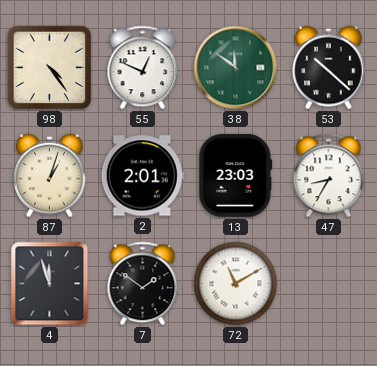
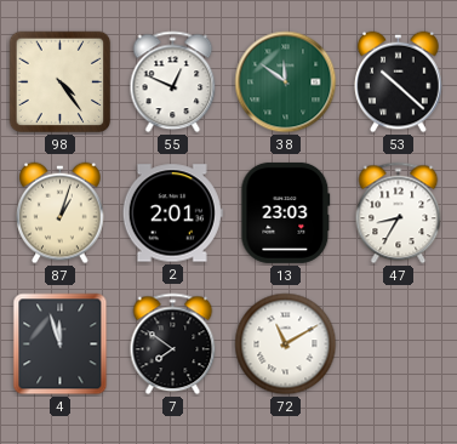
7: 1:51 -> 7:51 (173, 345)
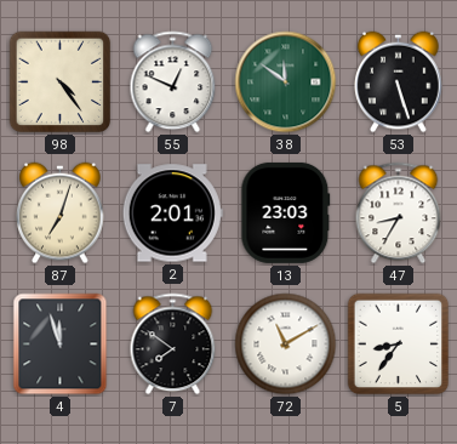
53: 10:22 -> 5:27 (399, 82)
87: 1:03 -> 7:03 (61, 214)
5: none -> 8:36 (399, 345)
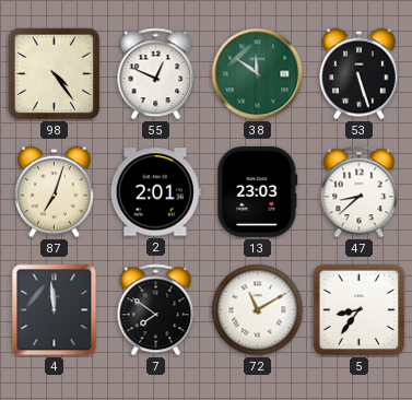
47: 8:35 -> 8:38 (360, 192)
4: 11:57 -> 11:59 (55, 310)
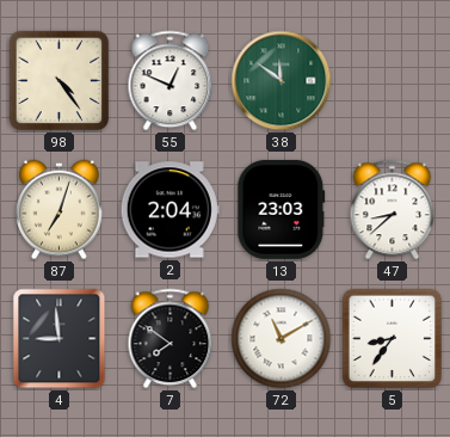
53: 5:27 -> none (360, 74)
2: 2:01 -> 2:04 (169, 210)
4: 11:59 -> 8:59 (60, 339)
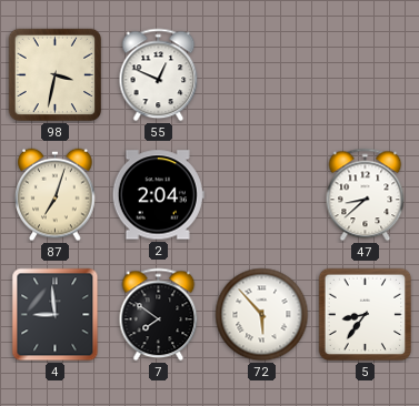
98: 4:24 -> 3:32 (56, 75)
38: 11:51 -> none (282, 81)
13: 23:03 -> none (282, 209)
72: 11:10 -> 5:53 (262, 315)
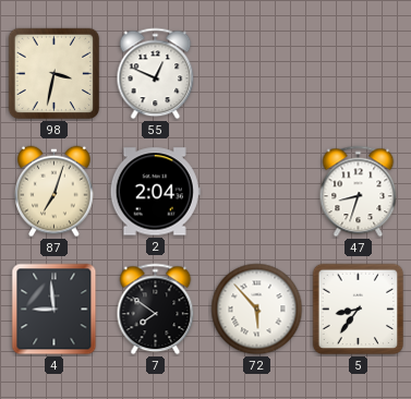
47: 8:38 -> 8:33 (359, 192)
